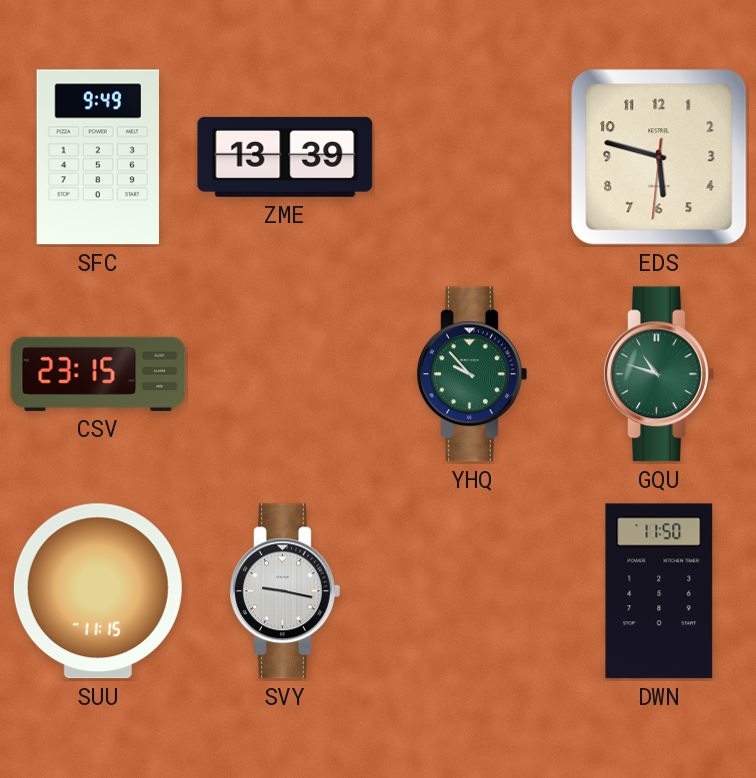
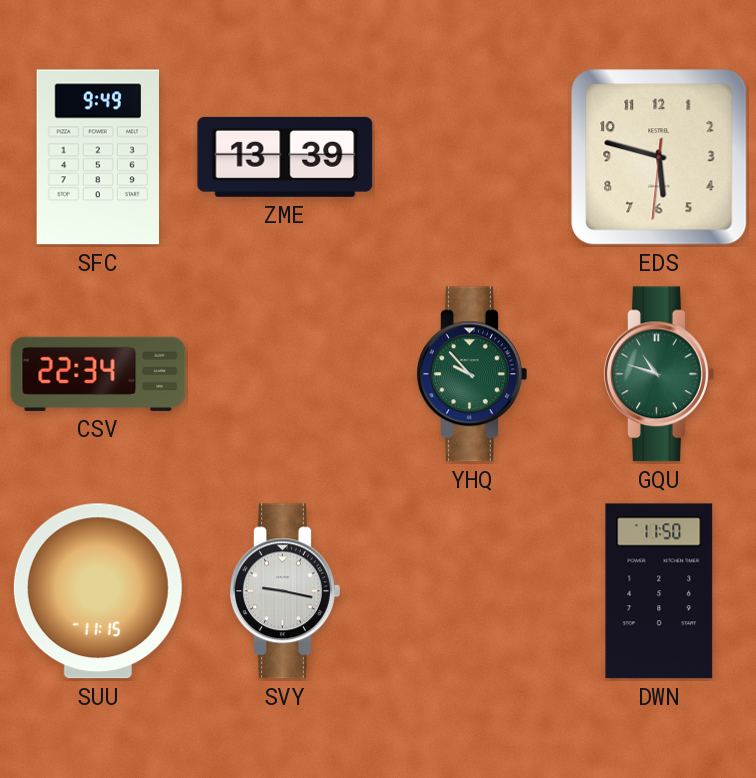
CSV: 23:15 -> 22:34 (98, 374)
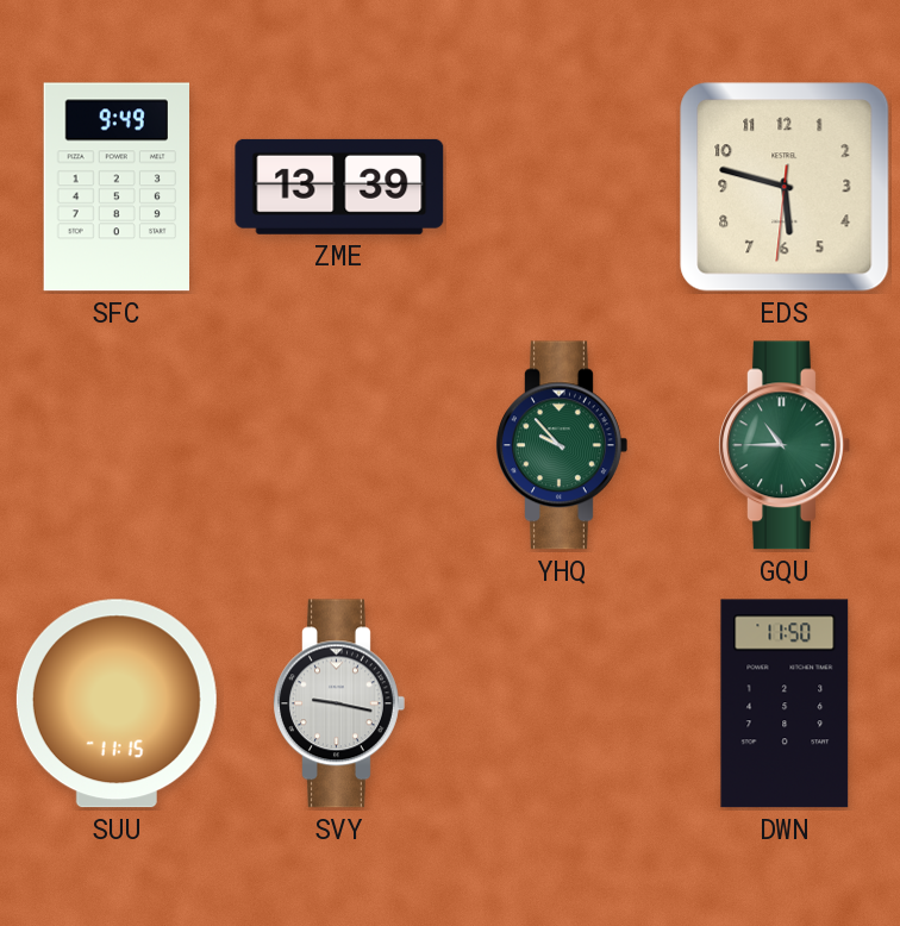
CSV: 22:34 -> none (98, 374)
GQU: 10:48 -> 10:45 (785, 445)
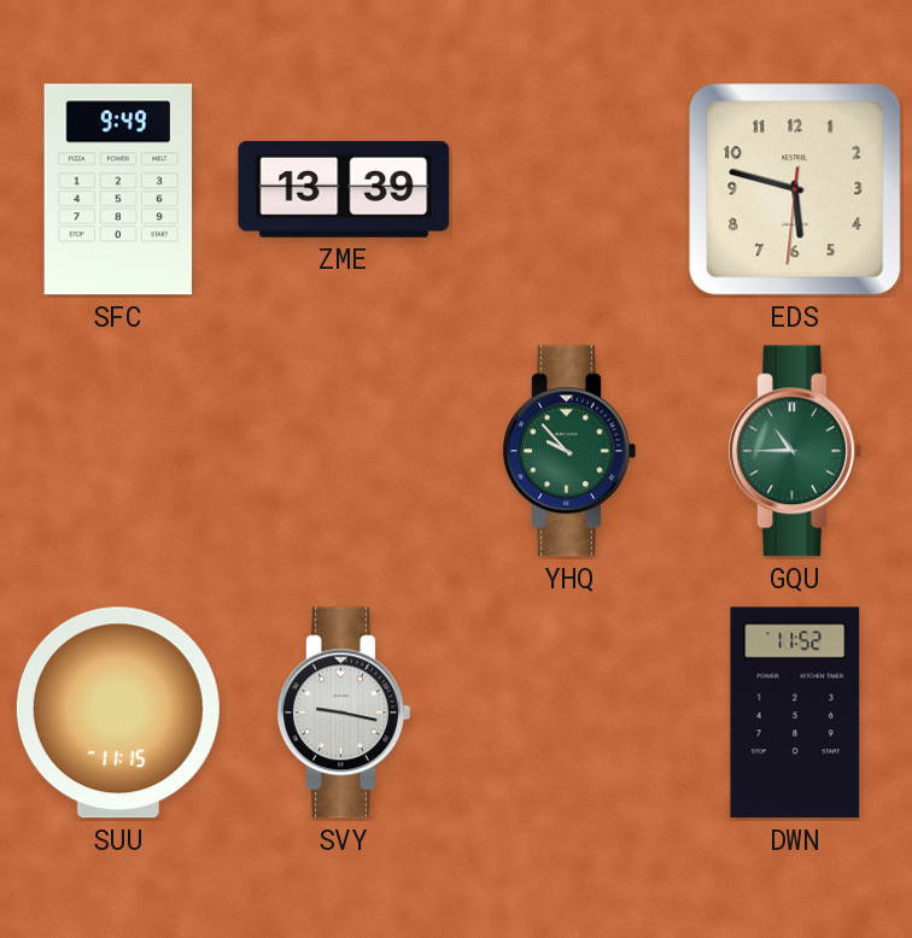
DWN: 11:50 -> 11:52 (795, 713)
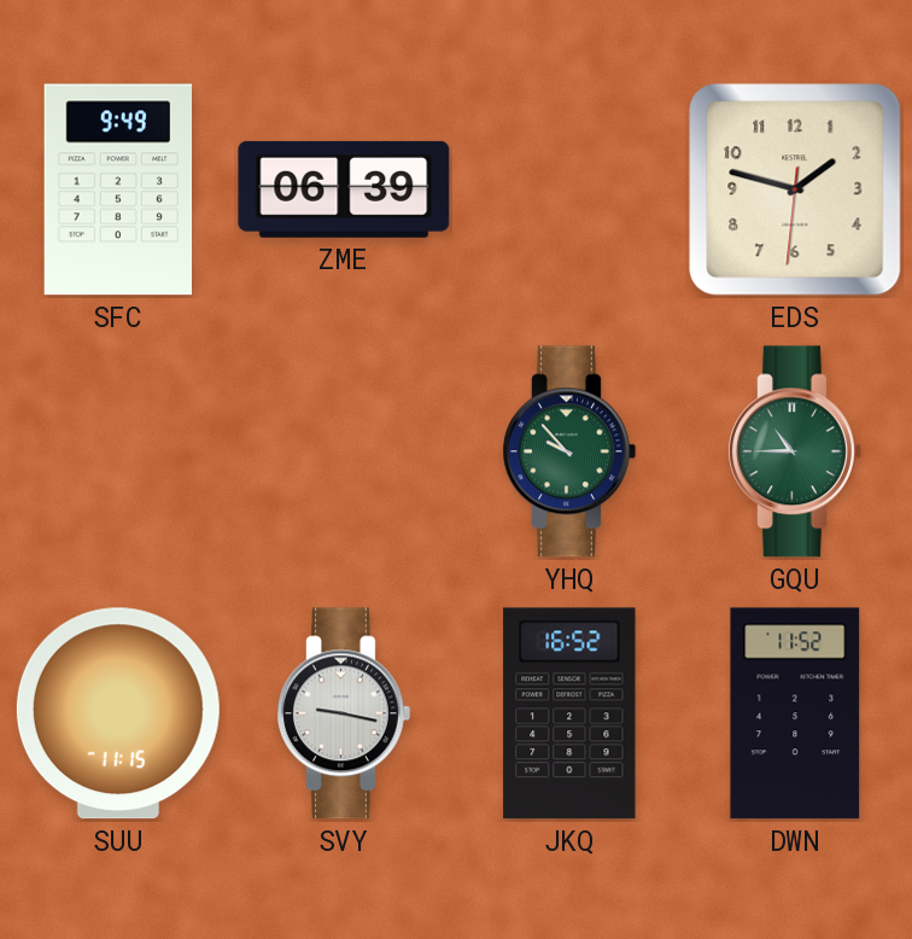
ZME: 13:39 -> 06:39 (344, 189)
EDS: 5:47 -> 1:47 (795, 189)
JKQ: none -> 16:52 (569, 713)
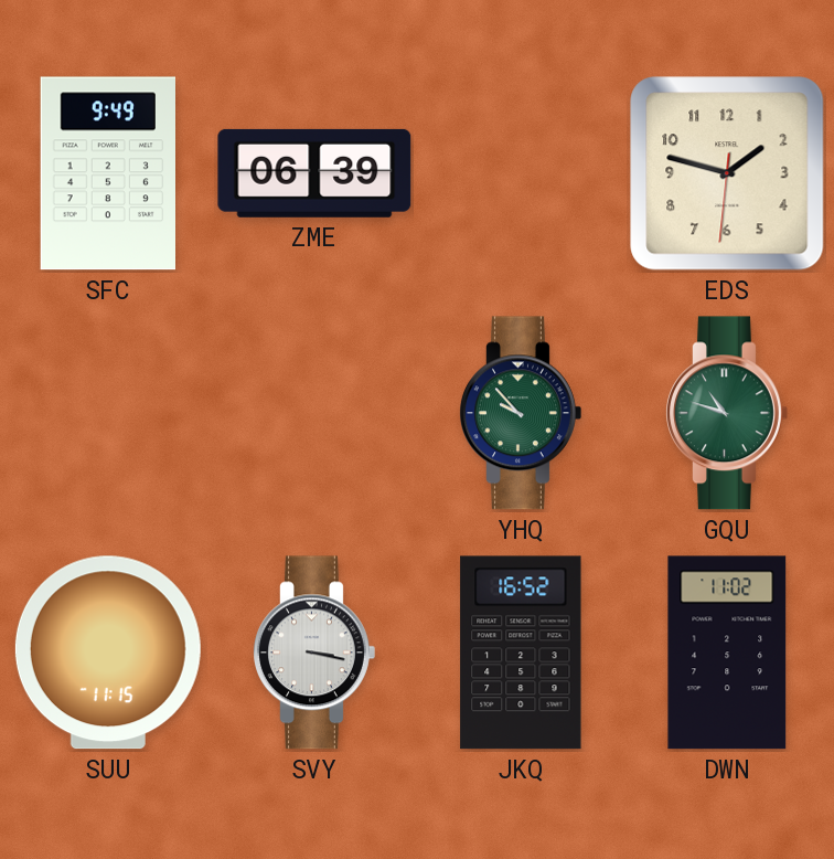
GQU: 10:45 -> 10:48 (727, 413)
SVY: 9:17 -> 3:17 (314, 653)
DWN: 11:52 -> 11:02 (727, 653)
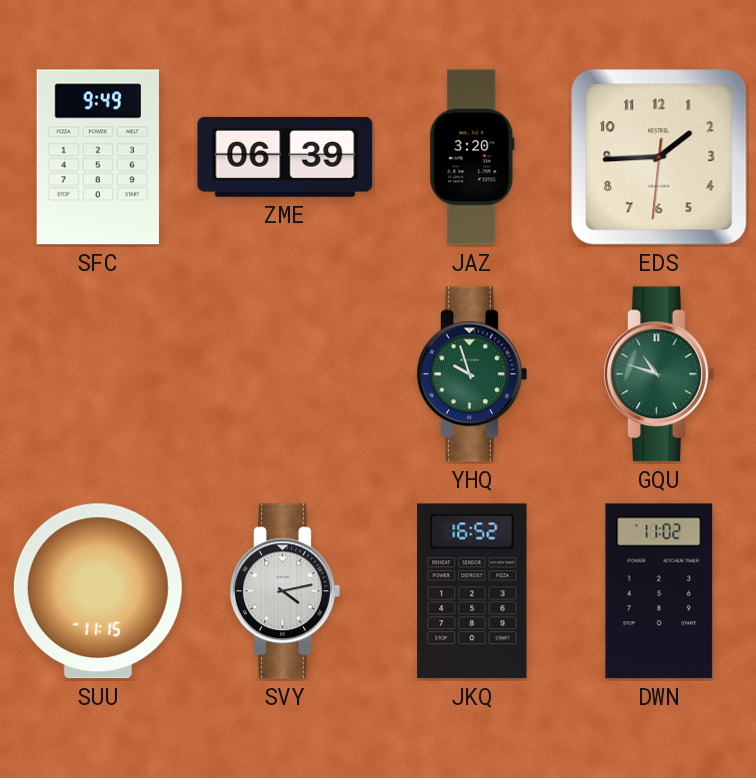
JAZ: none -> 3:20 (472, 157)
EDS: 1:47 -> 1:44 (659, 157)
YHQ: 9:53 -> 9:57 (472, 374)
SVY: 3:17 -> 4:13 (285, 591)
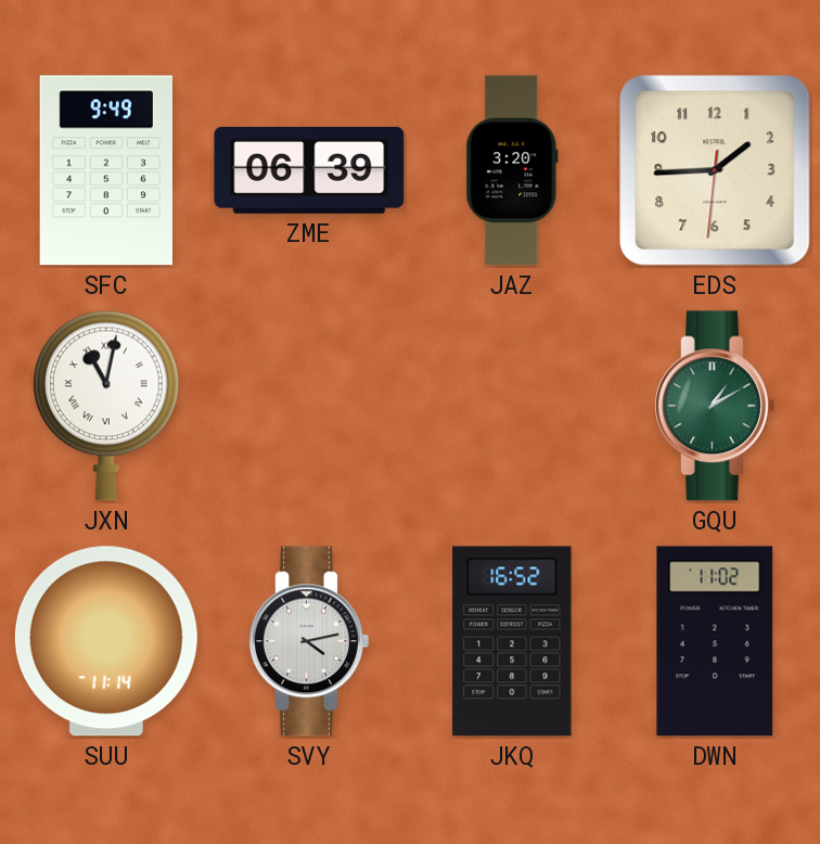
JXN: none -> 11:02 (106, 406)
YHQ: 9:57 -> none (472, 374)
GQU: 10:48 -> 1:10 (715, 406)
SUU: 11:15 -> 11:14 (106, 641)
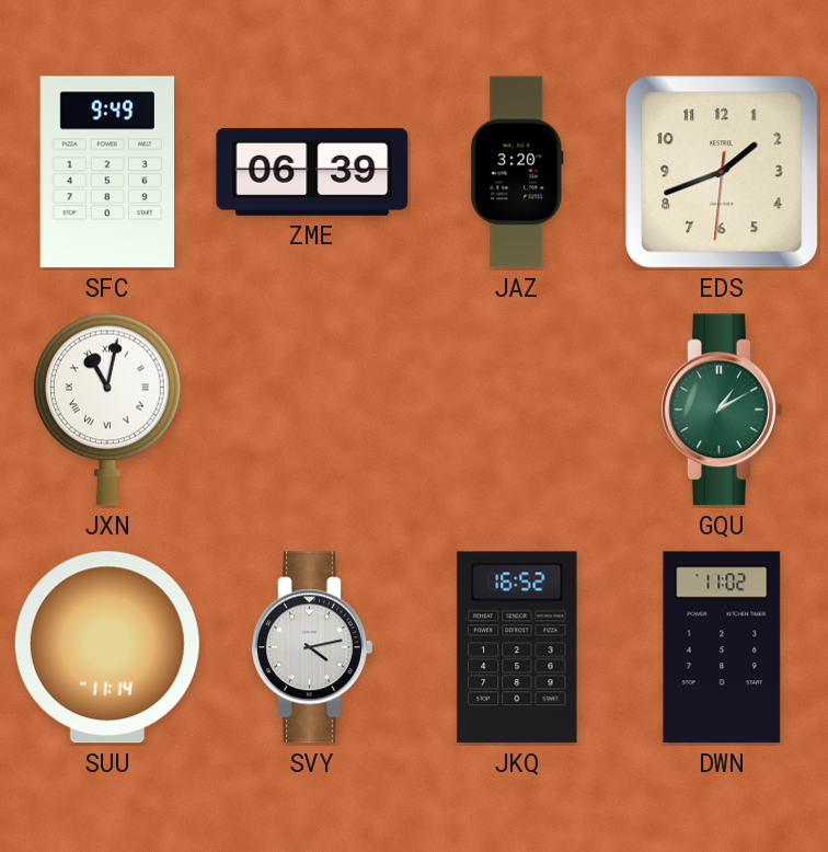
EDS: 1:44 -> 1:41 (722, 172)
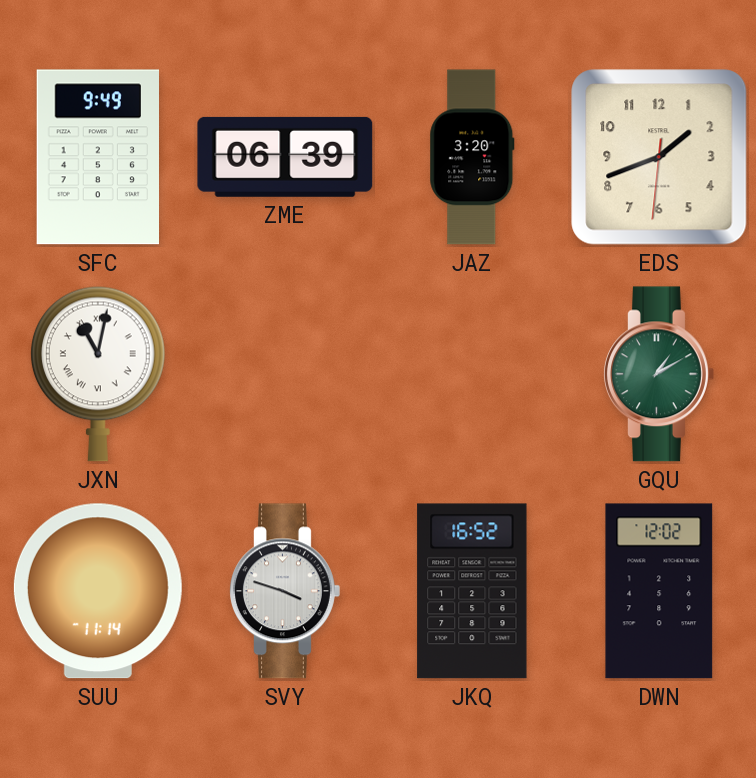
SVY: 4:13 -> 3:48 (285, 591)
DWN: 11:02 -> 12:02 (659, 591)
